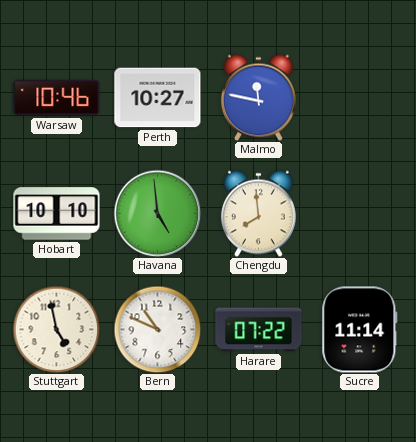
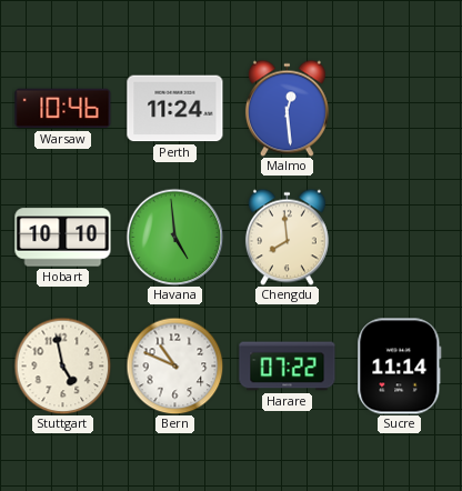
Perth: 10:27 -> 11:24 (175, 109)
Malmo: 11:47 -> 12:29 (287, 108)
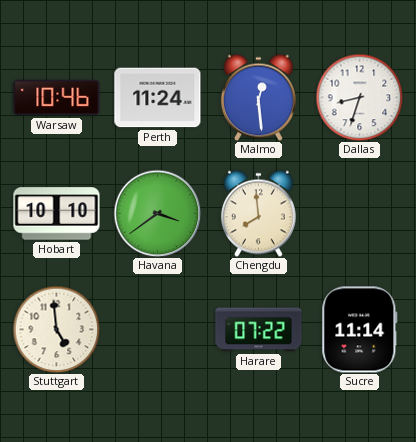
Dallas: none -> 8:33 (359, 97)
Havana: 4:59 -> 3:39 (157, 213)
Stuttgart: 4:58 -> 4:59 (56, 329)
Bern: 10:49 -> none (174, 365)
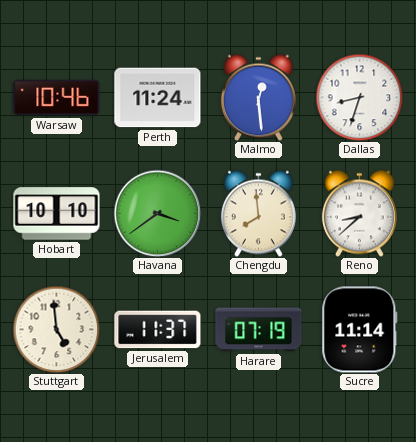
Reno: none -> 8:38 (359, 213)
Jerusalem: none -> 11:37 (158, 330)
Harare: 07:22 -> 07:19 (259, 330)
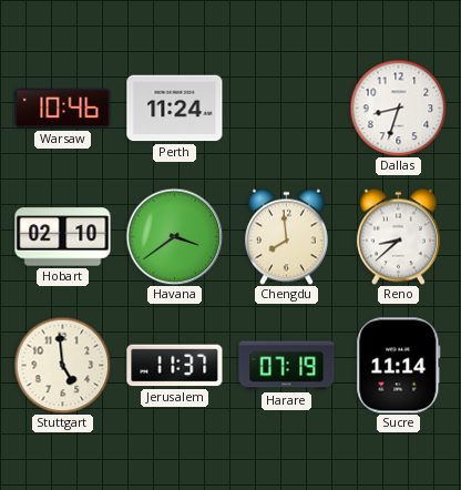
Malmo: 12:29 -> none (258, 97)
Hobart: 10:10 -> 02:10 (63, 237)
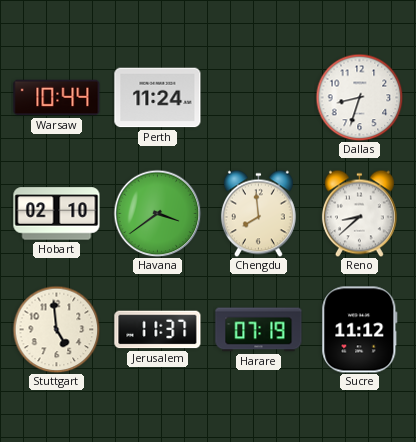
Warsaw: 10:46 -> 10:44 (57, 98)
Sucre: 11:14 -> 11:12 (360, 330)
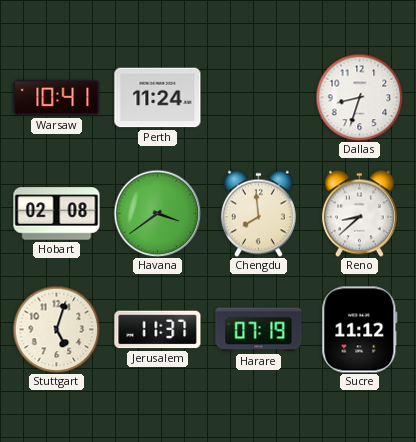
Warsaw: 10:44 -> 10:41 (57, 98)
Hobart: 02:10 -> 02:08 (57, 214)
Stuttgart: 4:59 -> 5:03 (56, 329)
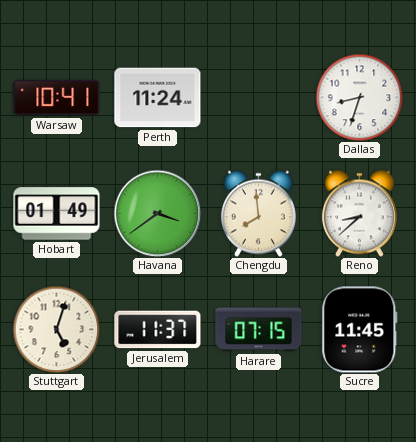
Hobart: 02:08 -> 01:49 (57, 214)
Harare: 07:19 -> 07:15 (259, 330)
Sucre: 11:12 -> 11:45 (360, 330)
